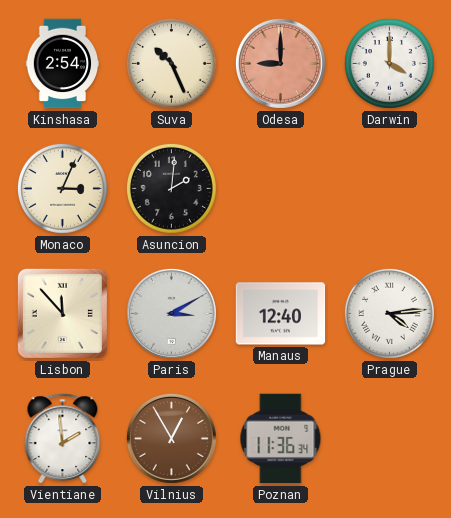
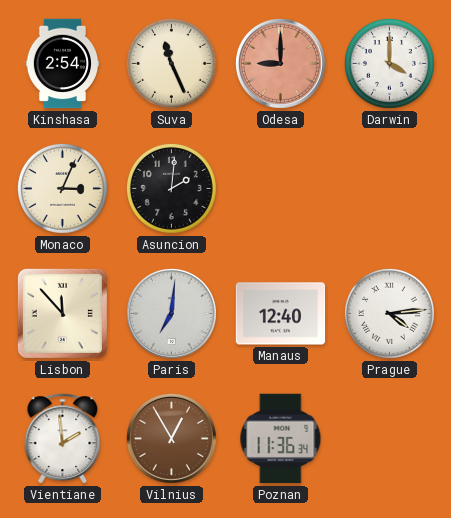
Suva: 10:26 -> 11:26 (171, 63)
Paris: 3:10 -> 7:01 (171, 313)
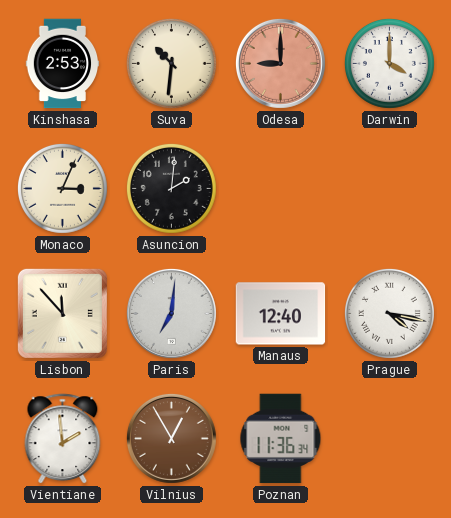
Kinshasa: 2:54 -> 2:53 (63, 64)
Suva: 11:26 -> 10:31 (171, 63)
Prague: 4:14 -> 4:17 (389, 313)
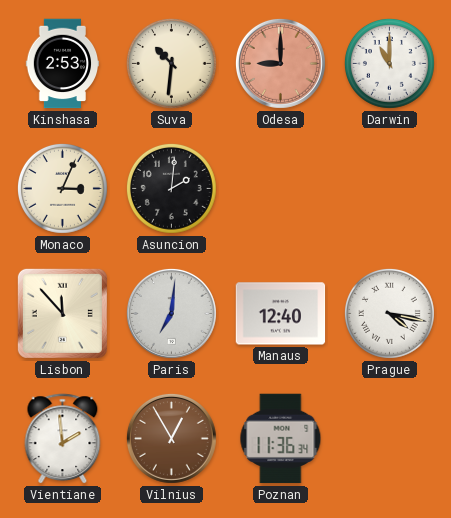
Darwin: 4:00 -> 11:00 (389, 63)
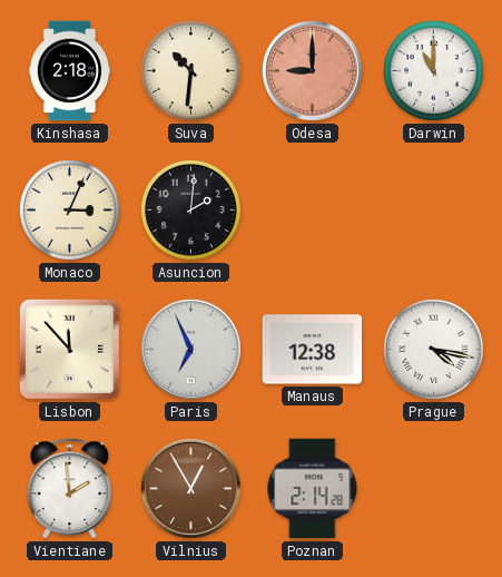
Kinshasa: 2:53 -> 2:18 (70, 71)
Paris: 7:01 -> 6:56 (190, 349)
Manaus: 12:40 -> 12:38 (313, 350)
Poznan: 11:36 -> 2:14 (313, 489)
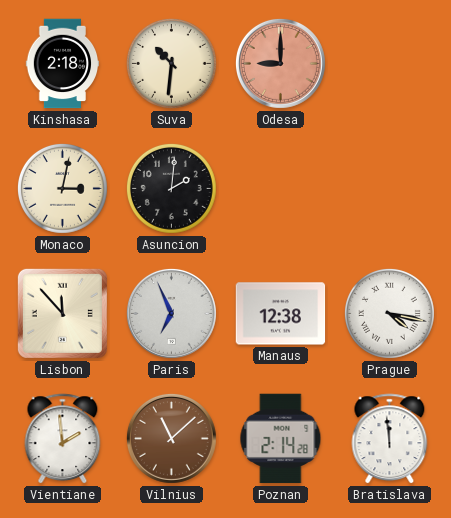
Darwin: 11:00 -> none (433, 70)
Monaco: 3:04 -> 3:02 (62, 188)
Vilnius: 12:55 -> 11:08 (171, 438)
Bratislava: none -> 11:59 (390, 439)
